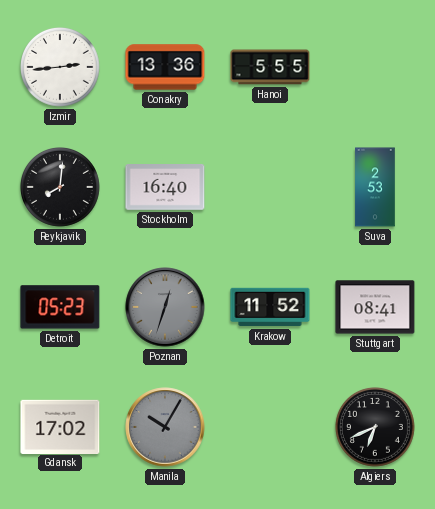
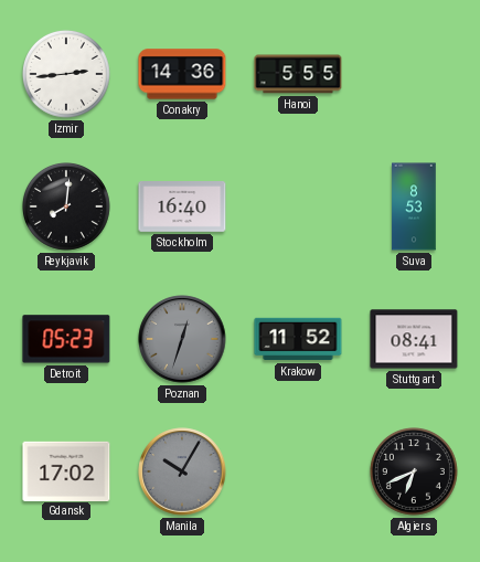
Conakry: 13:36 -> 14:36 (182, 74)
Suva: 2:53 -> 8:53 (414, 206)
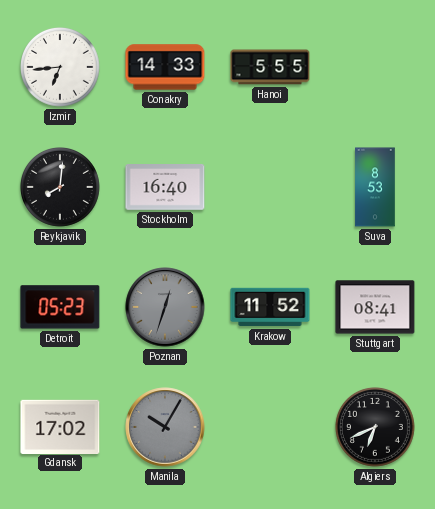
Izmir: 2:44 -> 6:44 (61, 68)
Conakry: 14:36 -> 14:33 (165, 67)
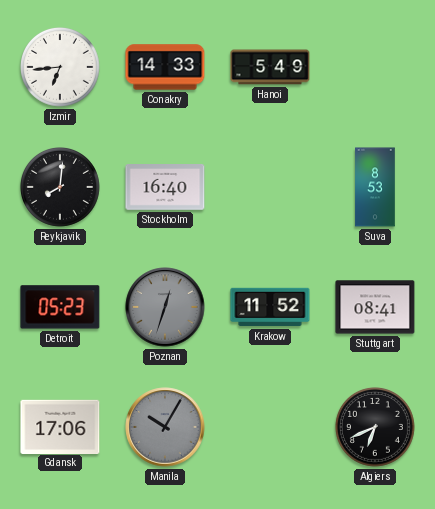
Hanoi: 5:55 -> 5:49 (270, 67)
Gdansk: 17:02 -> 17:06 (60, 426)
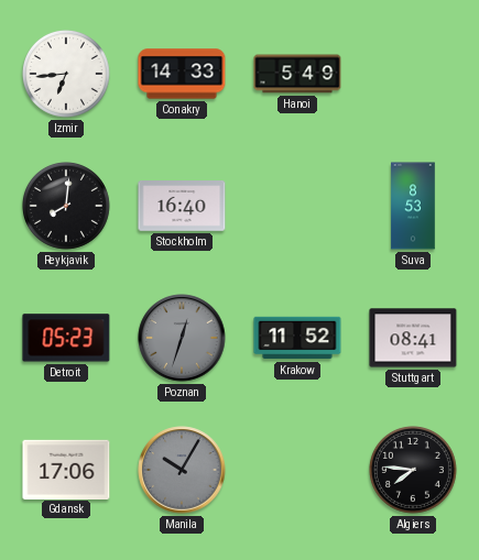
Algiers: 6:41 -> 7:46 (414, 471)
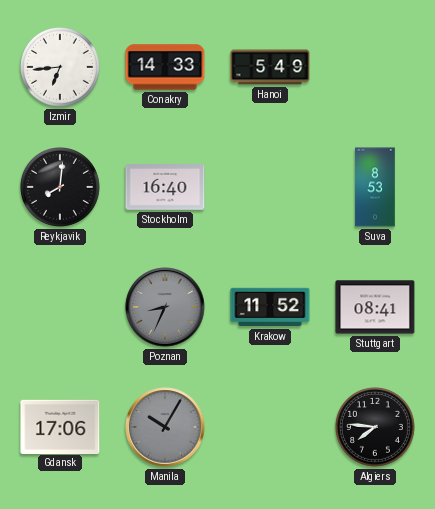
Detroit: 05:23 -> none (66, 338)
Poznan: 12:33 -> 8:34 (165, 307)
